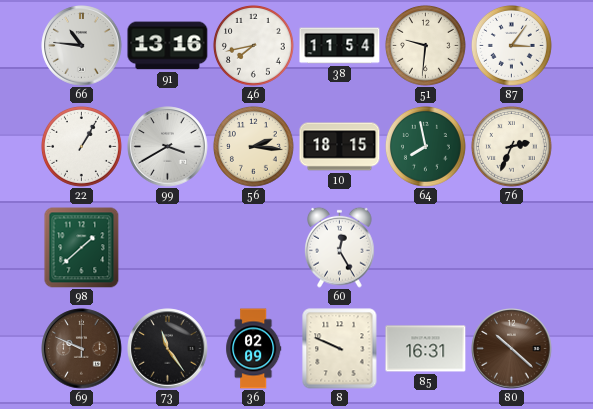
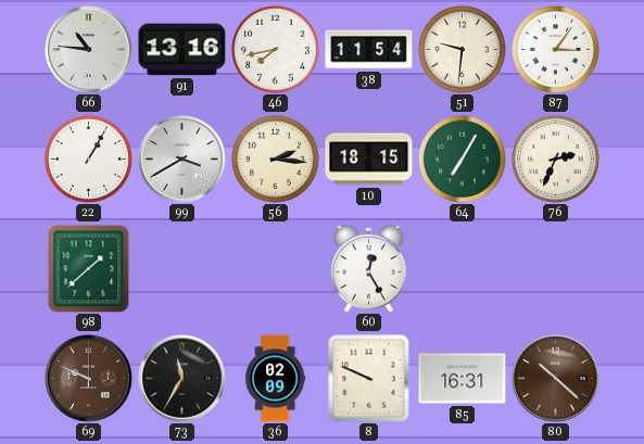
64: 7:58 -> 7:05 (462, 158)
73: 11:24 -> 11:35 (182, 379)
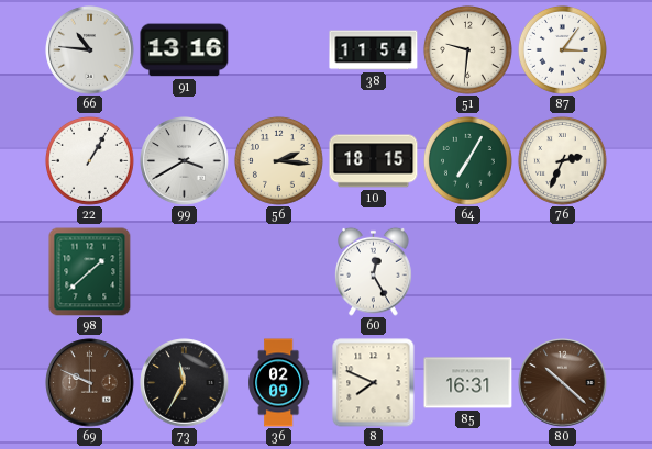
46: 7:43 -> none (275, 49)
8: 9:49 -> 7:49 (374, 383)
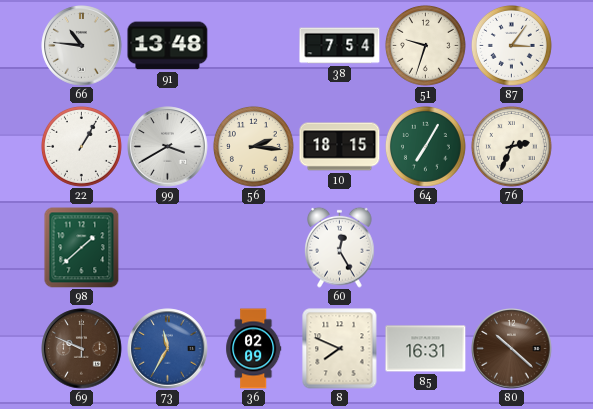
91: 13:16 -> 13:48 (168, 46)
38: 11:54 -> 7:54 (340, 46)
51: 9:31 -> 9:33 (425, 45)
73 dial: black -> blue (168, 349)
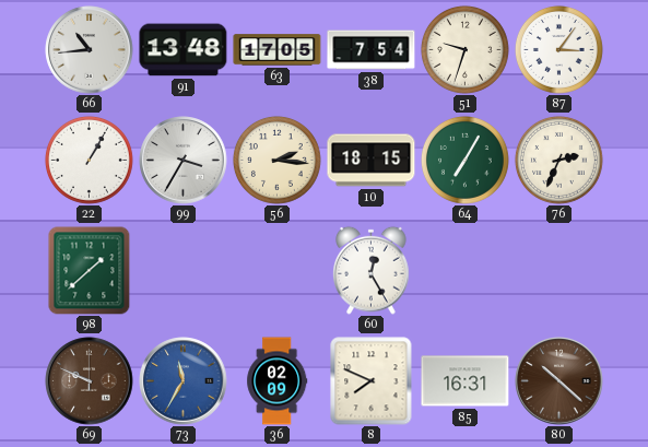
66: 10:46 -> 10:44 (90, 50)
63: none -> 17:05 (278, 50)
99: 3:40 -> 3:35 (184, 161)
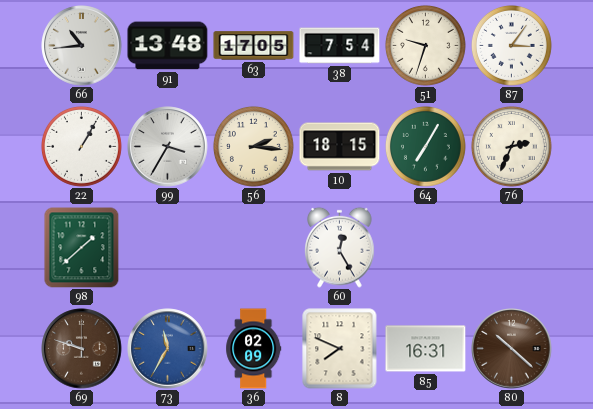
69: 9:49 -> 9:48 (82, 349)
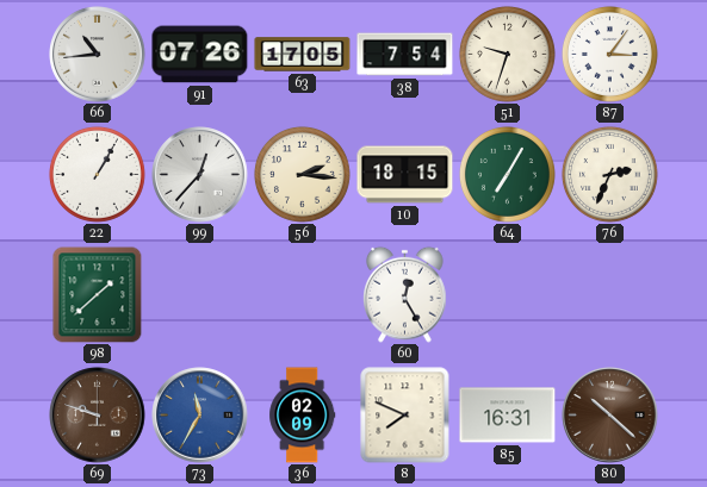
91: 13:48 -> 07:26 (200, 55)
99: 3:35 -> 12:37 (200, 175)
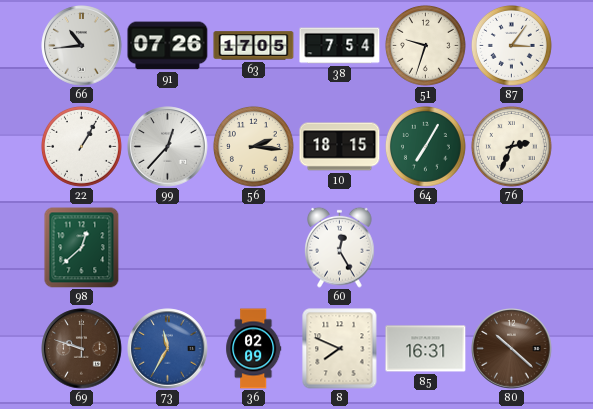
98: 1:38 -> 12:38 (82, 247)
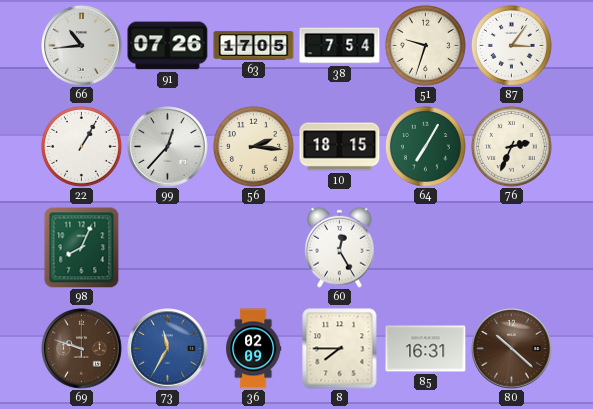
98: 12:38 -> 8:04 (82, 247)
8: 7:49 -> 7:45 (340, 349)
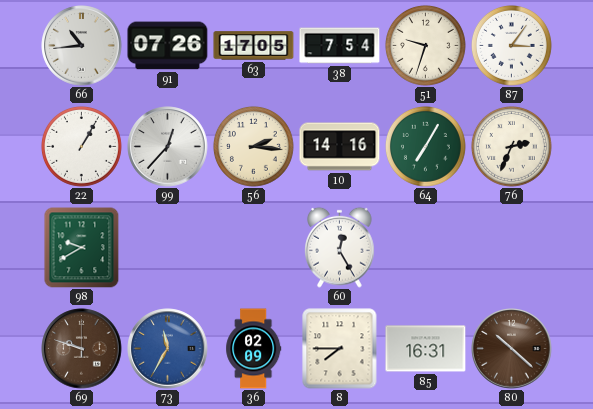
10: 18:15 -> 14:16 (340, 147)
98: 8:04 -> 9:40 (82, 247)
